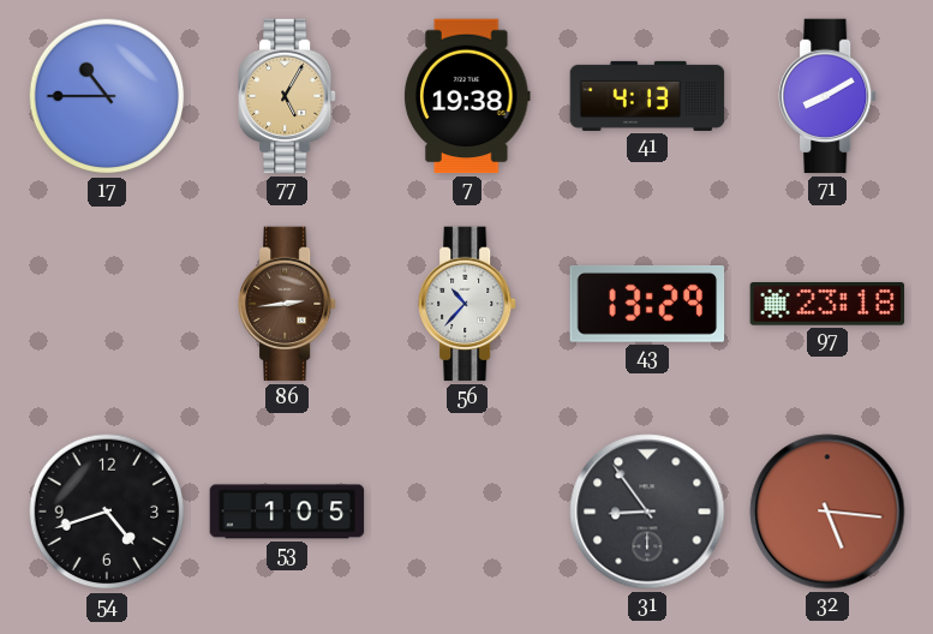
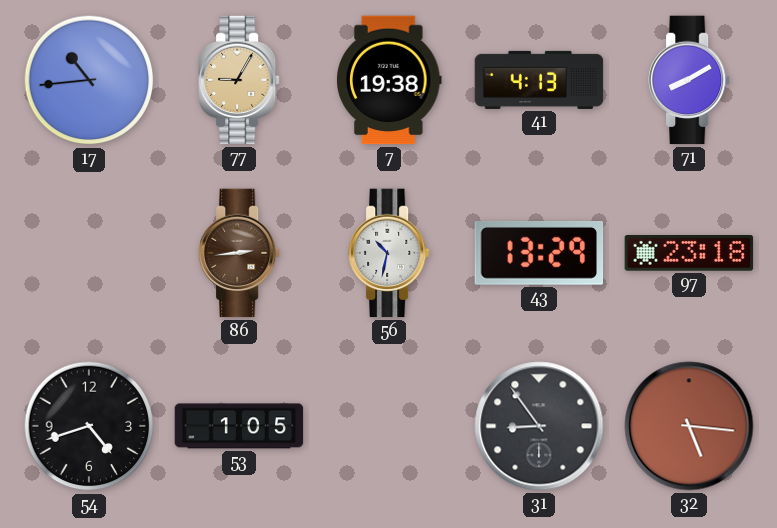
17: 10:45 -> 10:44 (89, 80)
77: 5:05 -> 9:05 (240, 80)
56: 10:37 -> 10:32 (390, 253)
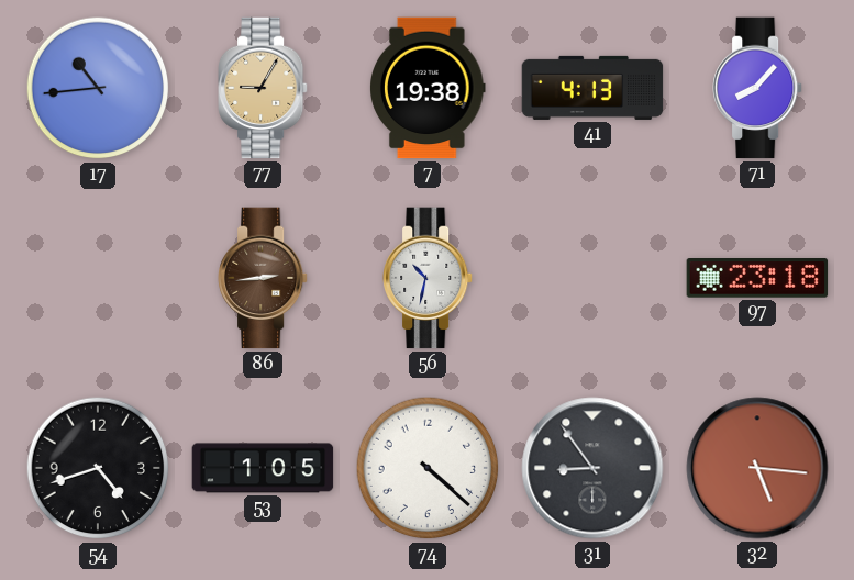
71: 8:10 -> 8:07 (758, 88)
43: 13:29 -> none (539, 254)
74: none -> 4:22 (428, 468)
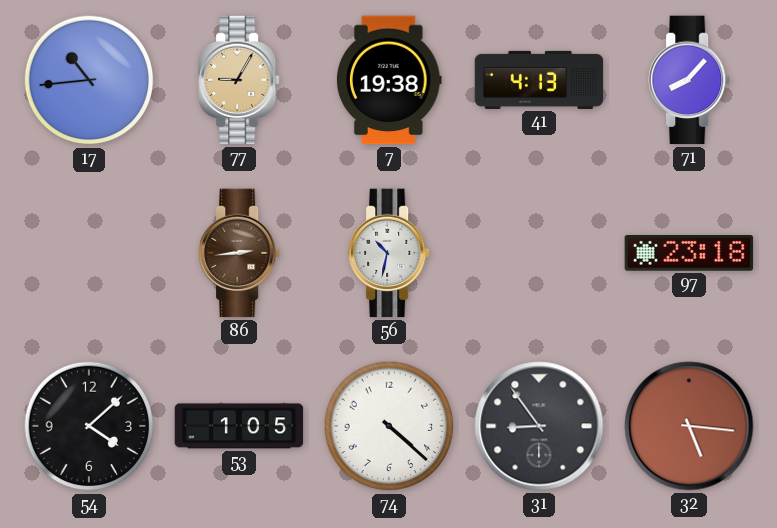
54: 4:42 -> 4:08 (89, 426)
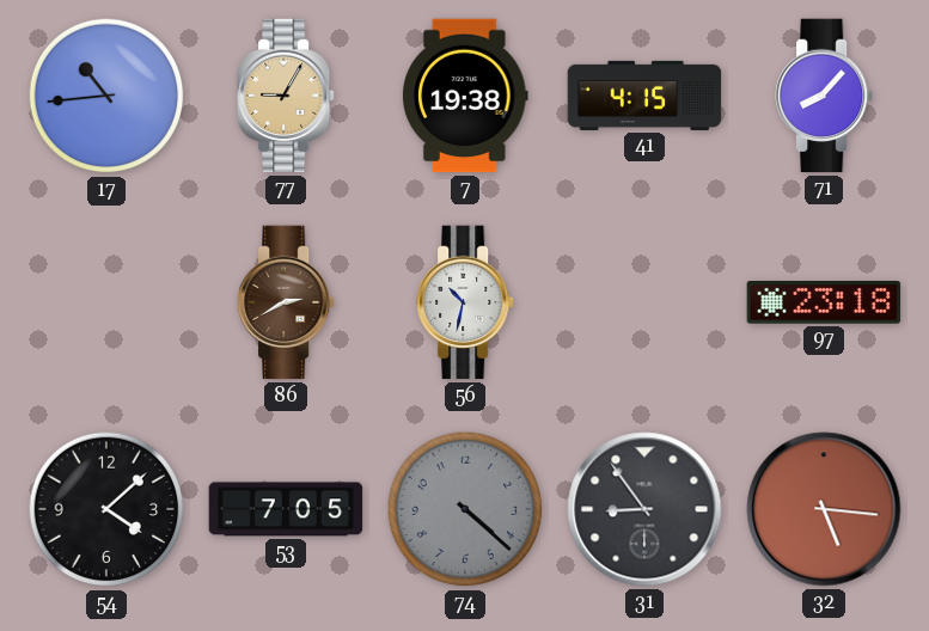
41: 4:13 -> 4:15 (644, 96)
86: 2:44 -> 2:40 (287, 302)
53: 1:05 -> 7:05 (286, 509)
74 dial: white -> grey (465, 509)
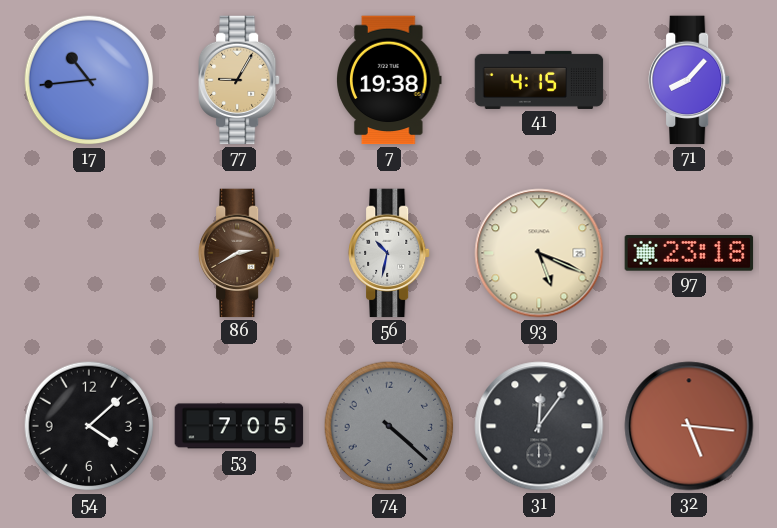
93: none -> 5:19 (539, 253)
31: 8:54 -> 12:06 (539, 426)
